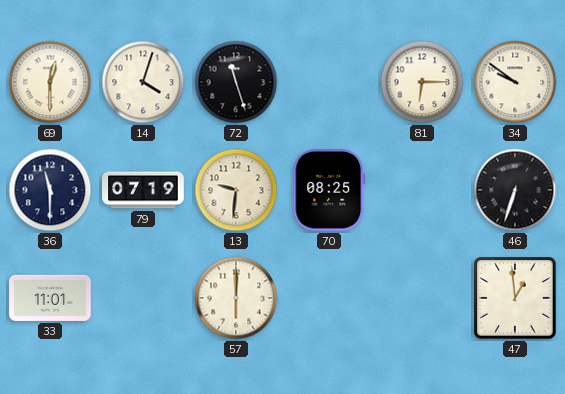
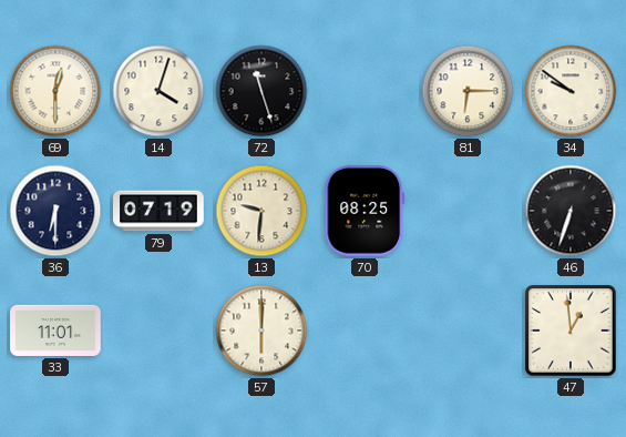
36: 11:30 -> 6:30 (55, 211)
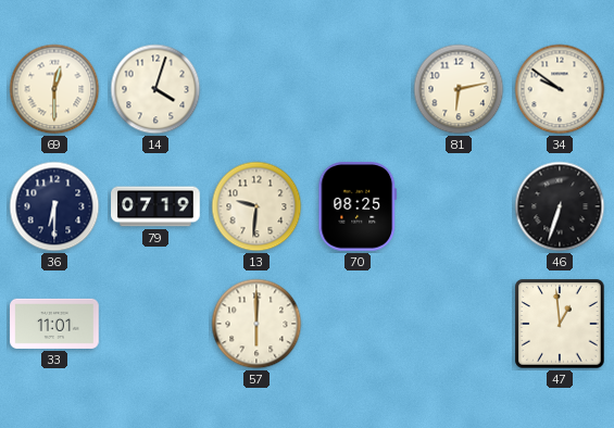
72: 11:27 -> none (261, 91)
81: 6:15 -> 6:13 (459, 89)
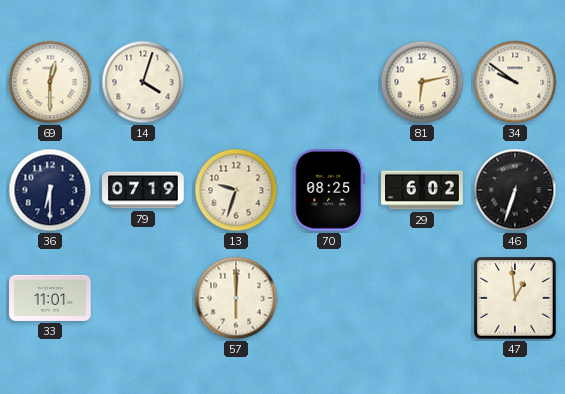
13: 9:31 -> 9:33 (236, 190)
29: none -> 6:02 (422, 190)
